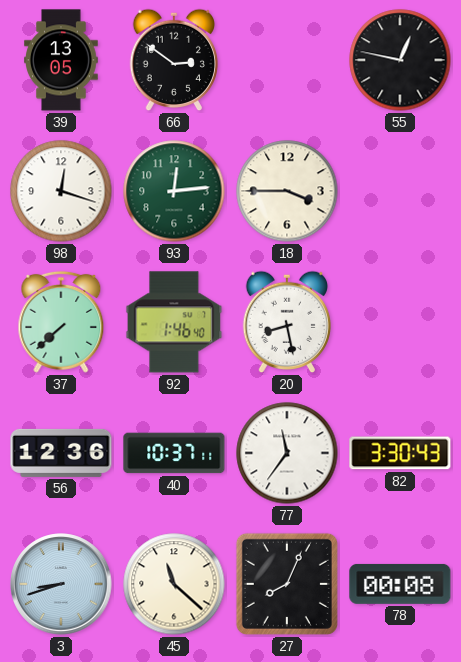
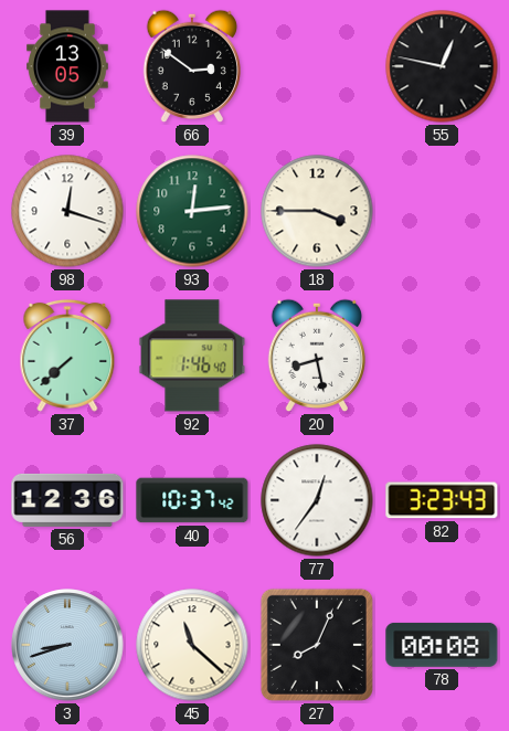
40: 10:37:11 -> 10:37:42 (192, 500)
77: 11:36 -> 12:36 (317, 500)
82: 3:30 -> 3:23 (442, 500)
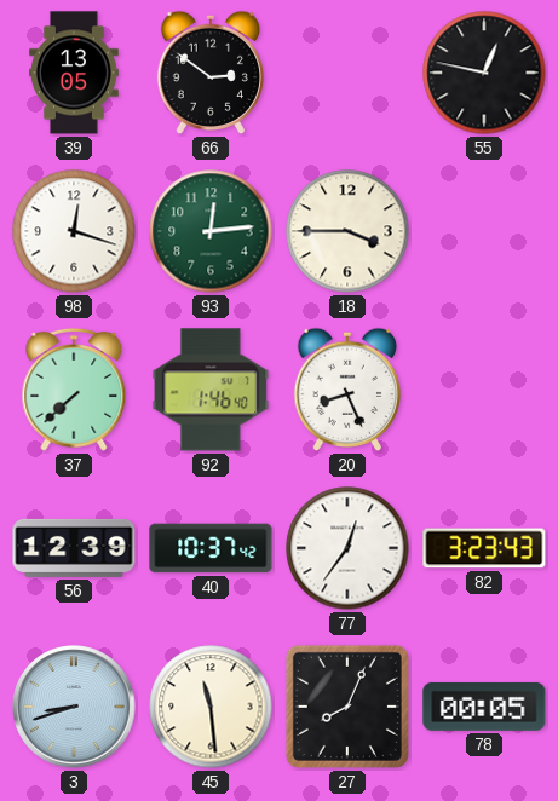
20: 8:28 -> 8:26 (346, 390)
56: 12:36 -> 12:39 (74, 548)
45: 11:22 -> 11:29 (211, 707)
78: 00:08 -> 00:05 (484, 707)
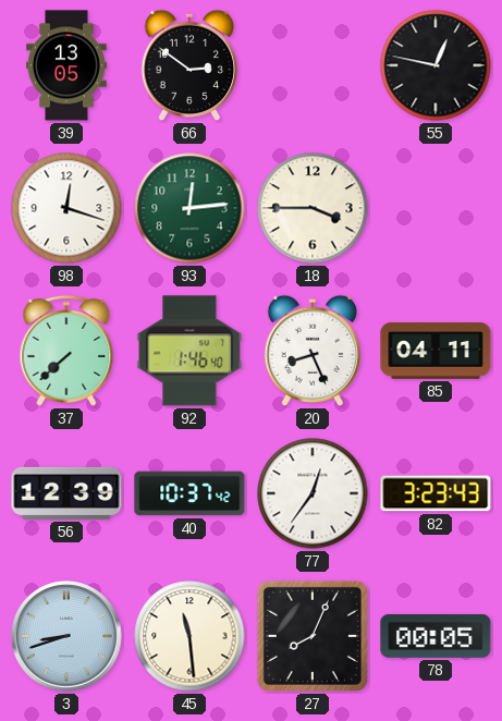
85: none -> 04:11 (436, 351)
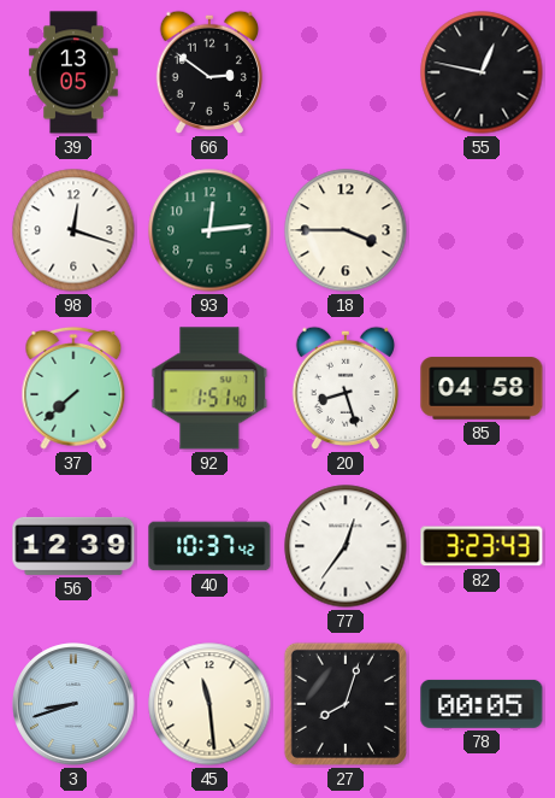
92: 1:46 -> 1:51 (209, 388)
20: 8:26 -> 8:27 (344, 388)
85: 04:11 -> 04:58 (482, 388)
27: 8:04 -> 8:03 (346, 704)
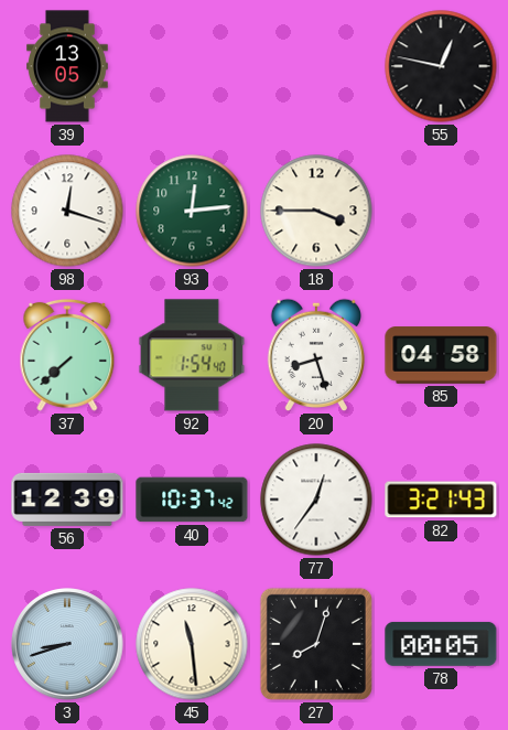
66: 2:51 -> none (208, 72)
92: 1:51 -> 1:54 (192, 355)
82: 3:23 -> 3:21 (441, 500)
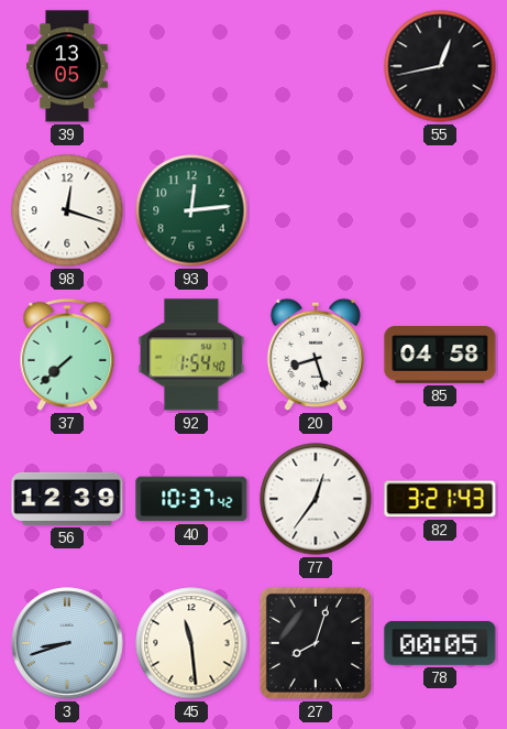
55: 12:47 -> 12:43 (440, 66)
18: 3:45 -> none (316, 211)
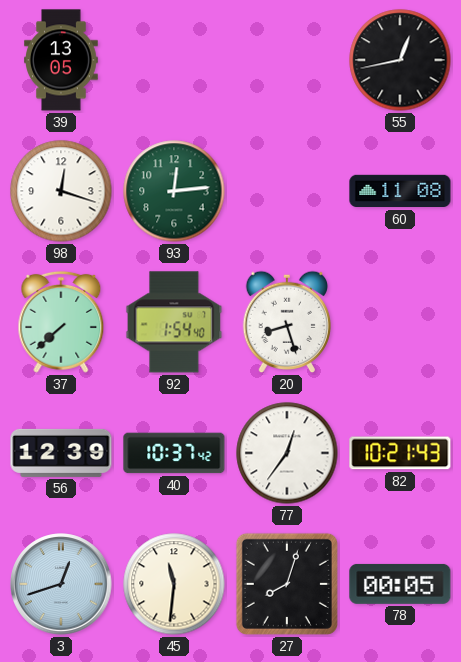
60: none -> 11:08 (400, 191)
85: 04:58 -> none (440, 355)
82: 3:21 -> 10:21 (400, 453)
3: 8:42 -> 12:42 (61, 584)
45: 11:29 -> 11:31 (174, 584)
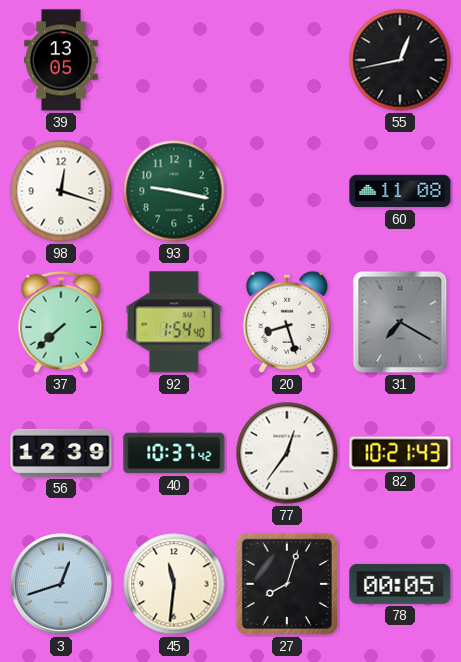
93: 12:14 -> 9:17 (174, 191)
31: none -> 7:20 (400, 322)
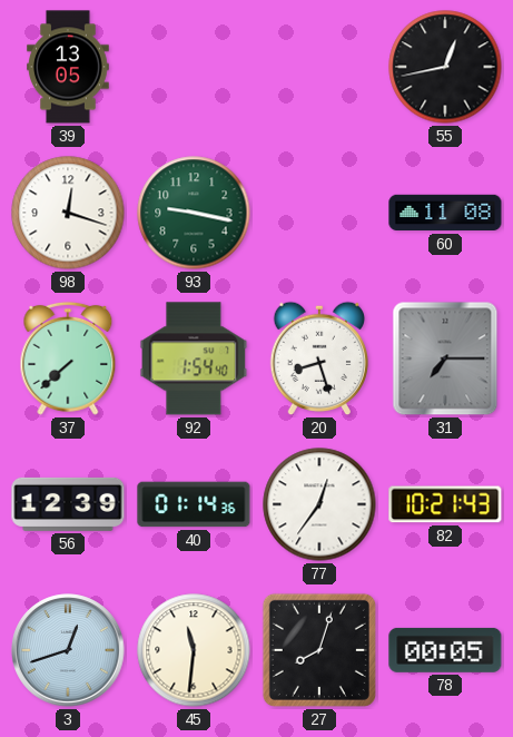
31: 7:20 -> 7:15 (445, 358)
40: 10:37 -> 01:14 (194, 504)
